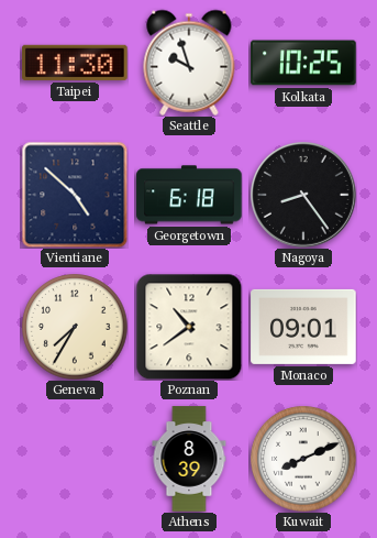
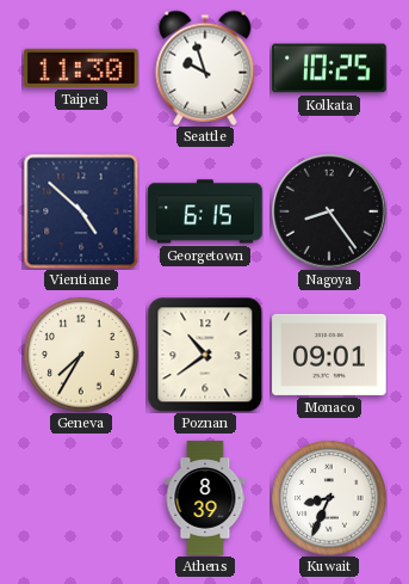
Georgetown: 6:18 -> 6:15 (205, 211)
Kuwait: 8:11 -> 8:34 (329, 498)
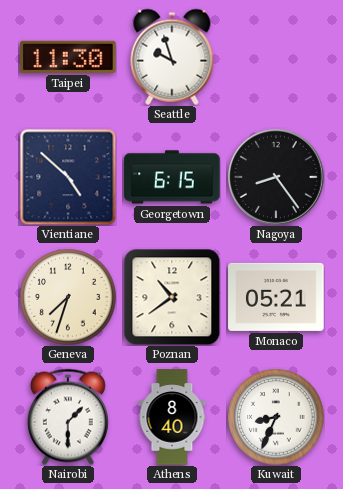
Kolkata: 10:25 -> none (329, 68)
Geneva: 7:35 -> 7:33 (68, 297)
Monaco: 09:01 -> 05:21 (276, 297)
Nairobi: none -> 1:30 (68, 417)
Athens: 8:39 -> 8:40 (172, 417)
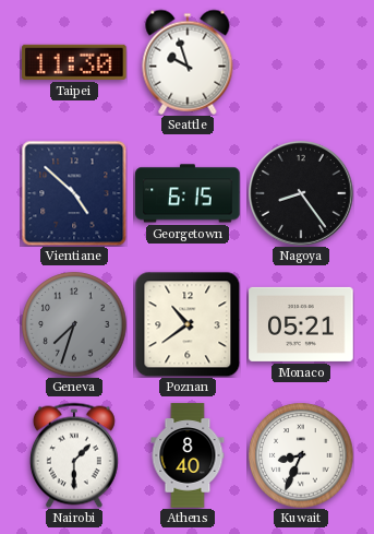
Geneva dial: cream -> grey (74, 324)
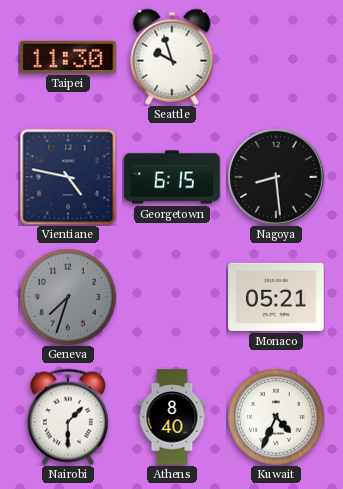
Vientiane: 4:52 -> 4:47 (68, 177)
Nagoya: 8:24 -> 8:29 (277, 178)
Poznan: 10:39 -> none (188, 324)
Kuwait: 8:34 -> 4:34 (276, 417)
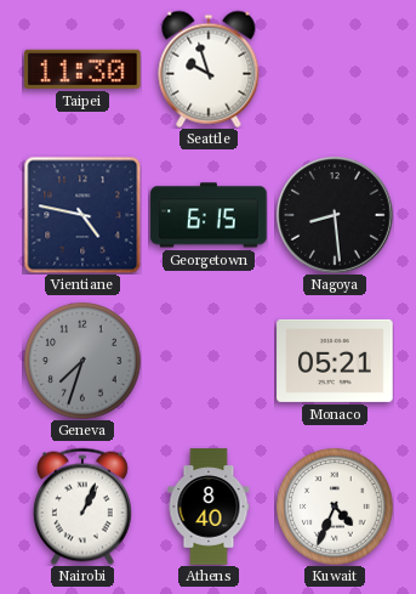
Nairobi: 1:30 -> 1:04 (82, 507)
